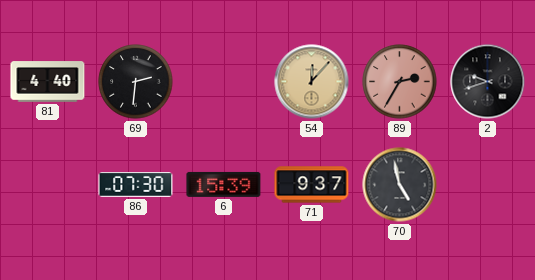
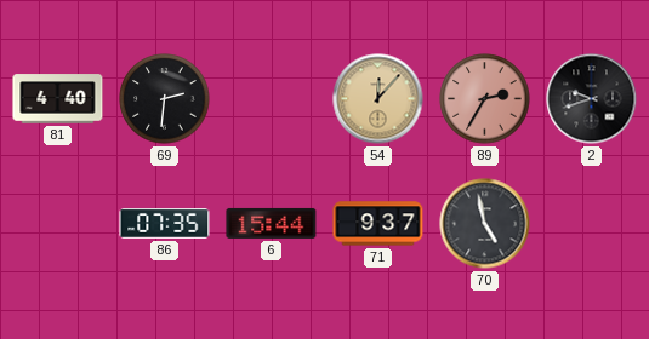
86: 07:30 -> 07:35 (165, 224)
6: 15:39 -> 15:44 (272, 223)
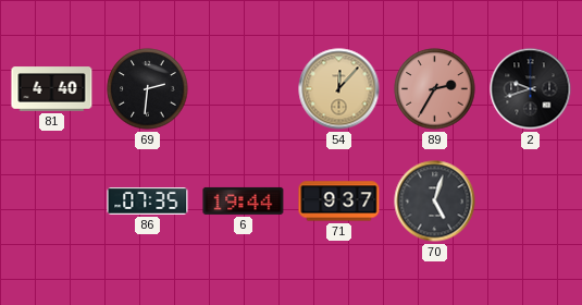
6: 15:44 -> 19:44 (244, 200)
70: 4:58 -> 5:03 (435, 202)
